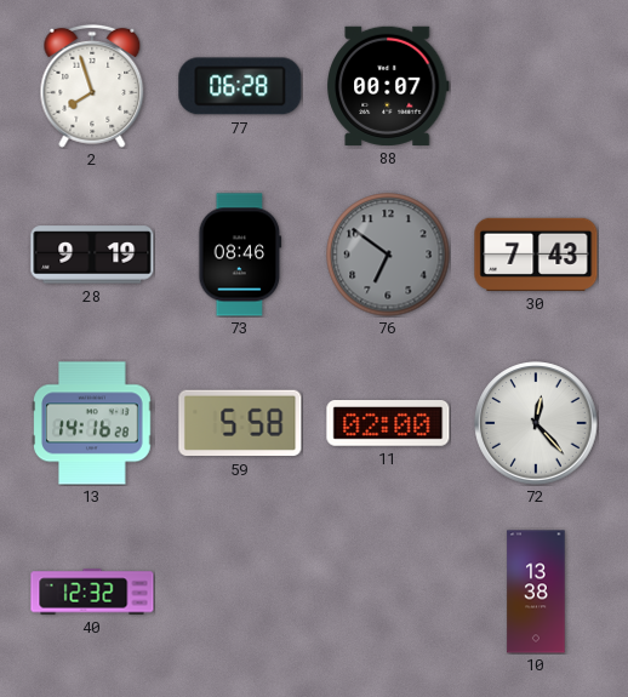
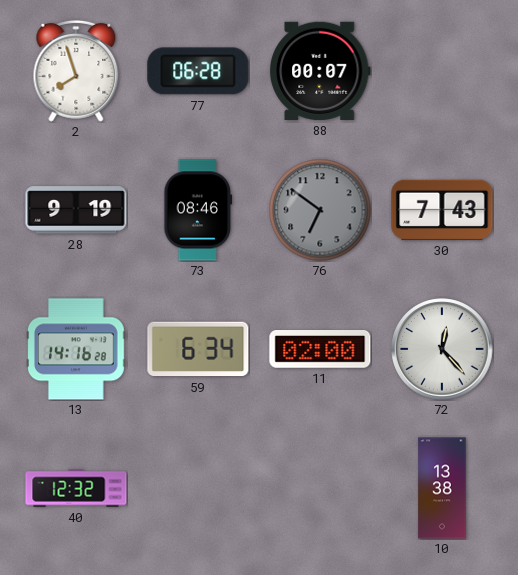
59: 5:58 -> 6:34 (198, 349)
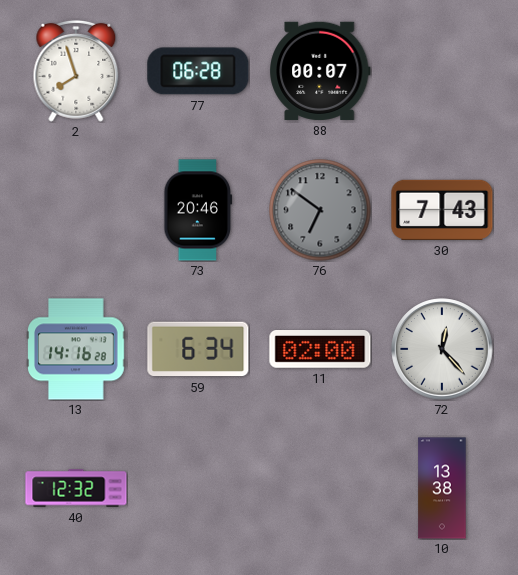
28: 9:19 -> none (76, 210)
73: 08:46 -> 20:46 (198, 210)
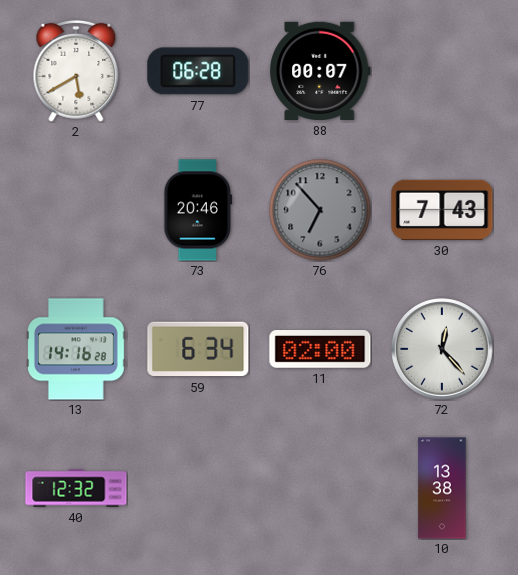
2: 7:57 -> 5:40 (76, 71)
76: 6:51 -> 6:53 (320, 210)
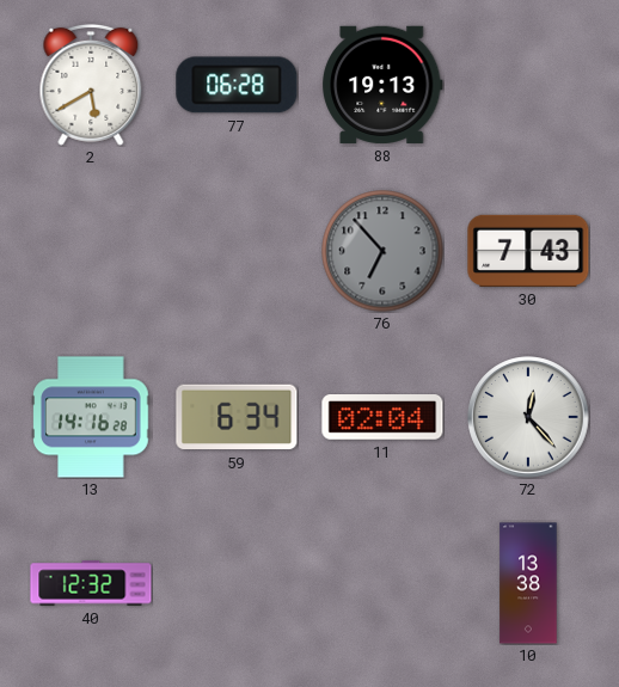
88: 00:07 -> 19:13 (384, 85)
73: 20:46 -> none (198, 210)
11: 02:00 -> 02:04 (382, 417)
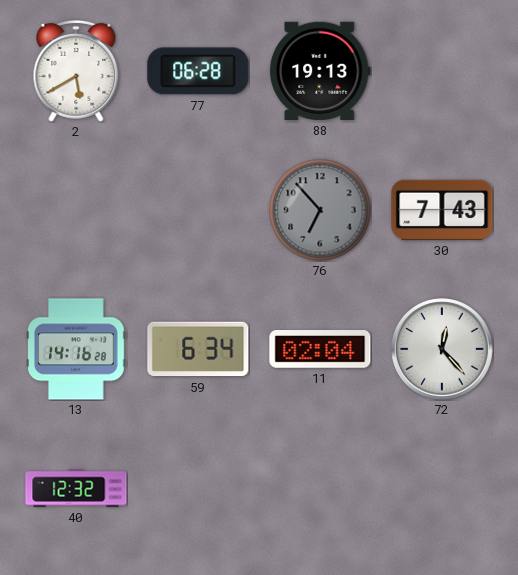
10: 13:38 -> none (528, 583)
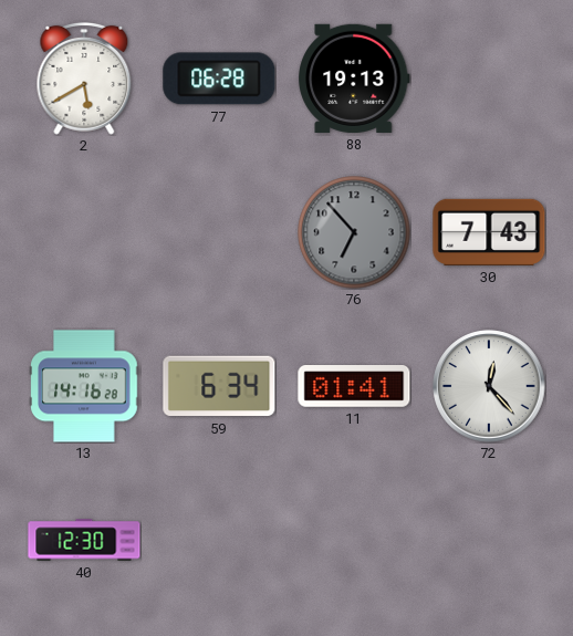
11: 02:04 -> 01:41 (354, 386)
40: 12:32 -> 12:30 (84, 540)
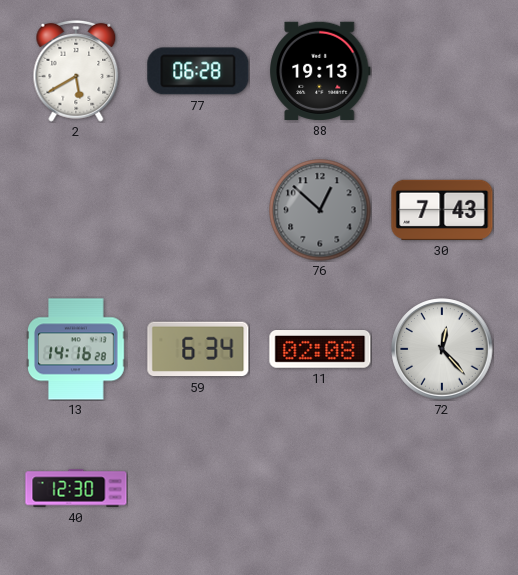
76: 6:53 -> 12:52 (320, 210)
11: 01:41 -> 02:08 (320, 349)
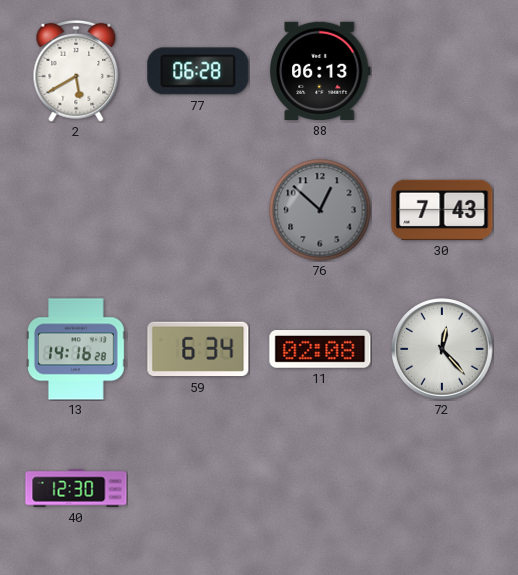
88: 19:13 -> 06:13 (321, 71)
